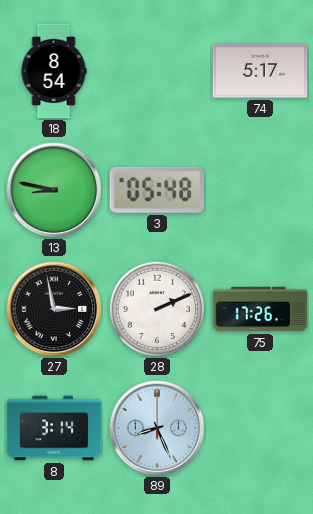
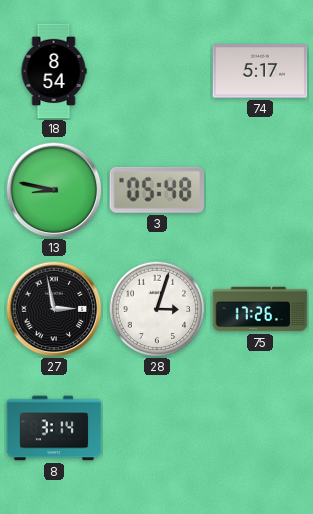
28: 2:11 -> 3:03 (157, 309)
89: 8:26 -> none (157, 428)
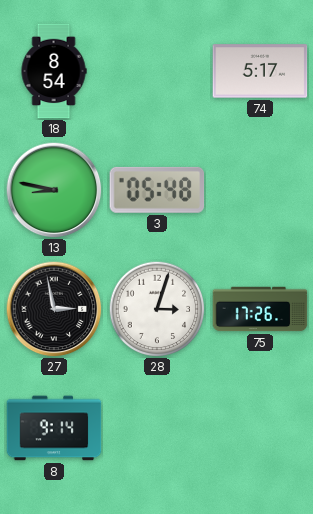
8: 3:14 -> 9:14 (54, 428)
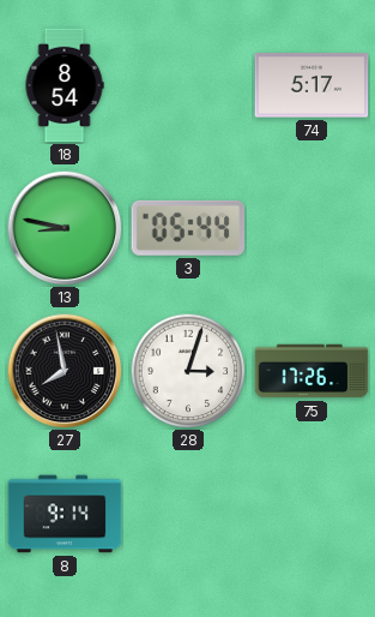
3: 05:48 -> 05:44 (188, 228)
27: 2:58 -> 7:58 (65, 371)
